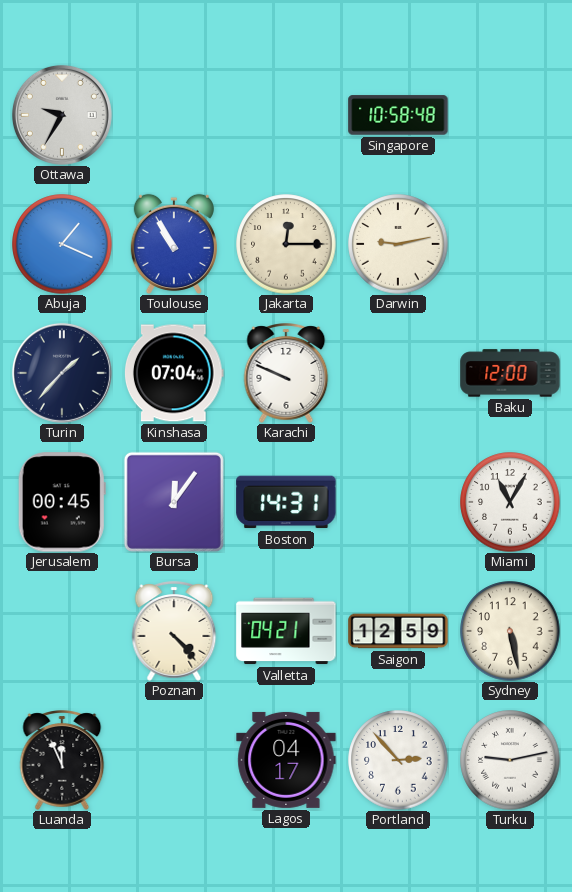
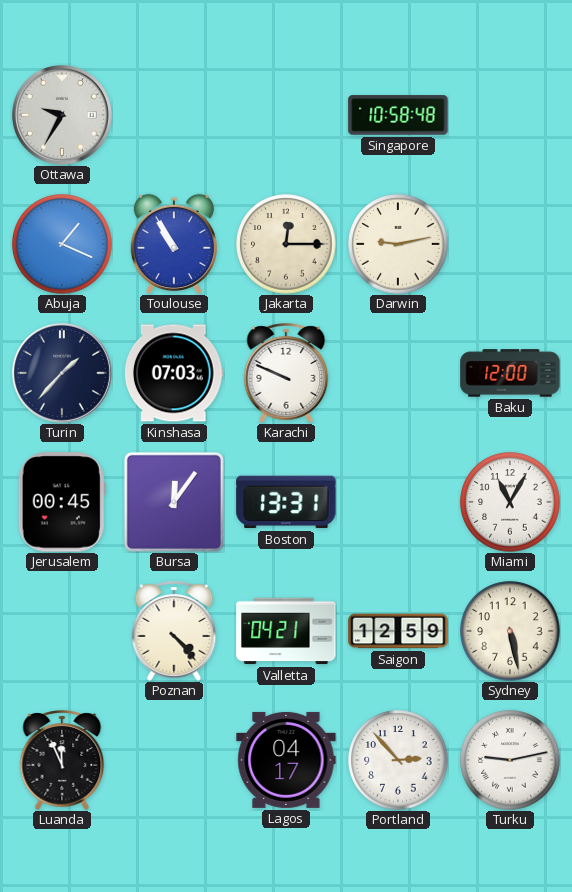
Kinshasa: 07:04 -> 07:03 (174, 373)
Boston: 14:31 -> 13:31 (286, 502)
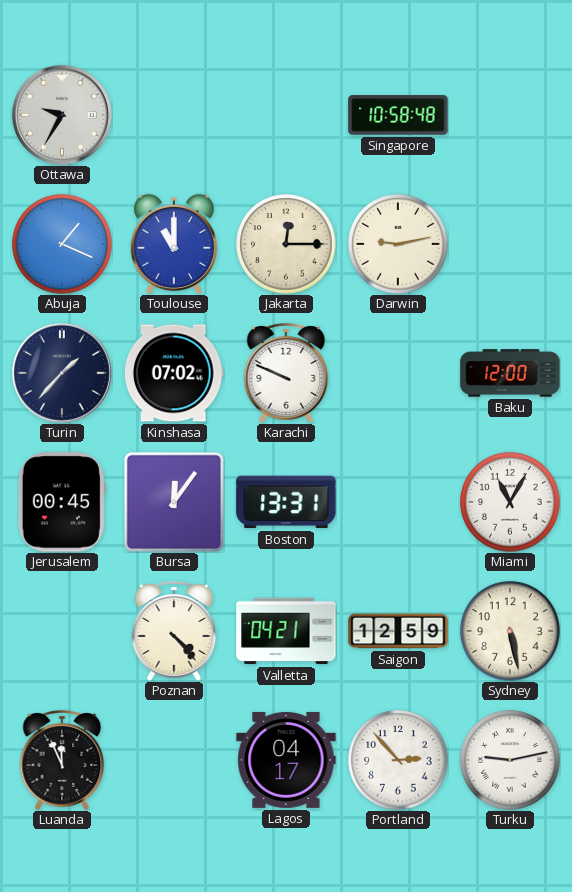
Toulouse: 10:55 -> 11:00 (174, 244)
Kinshasa: 07:03 -> 07:02 (174, 373)
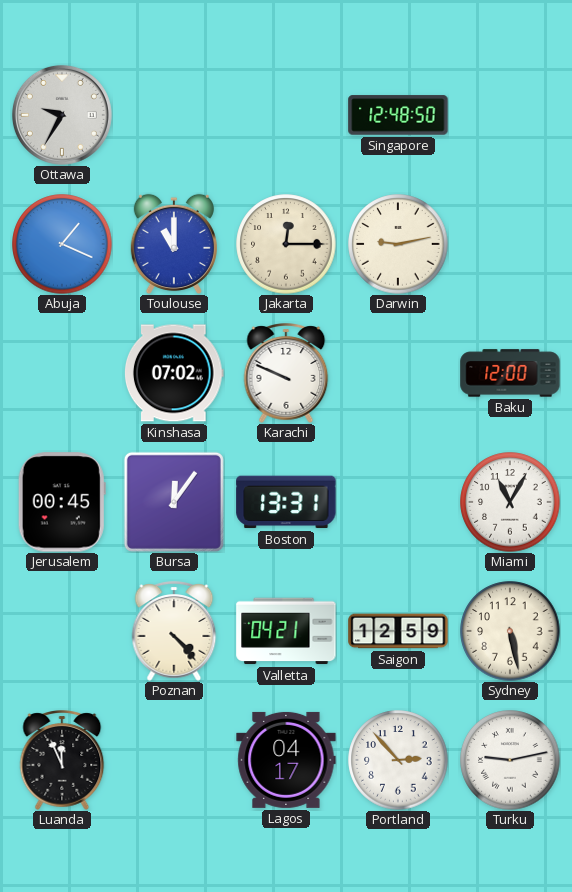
Singapore: 10:58 -> 12:48 (398, 115)
Turin: 1:37 -> none (62, 373)
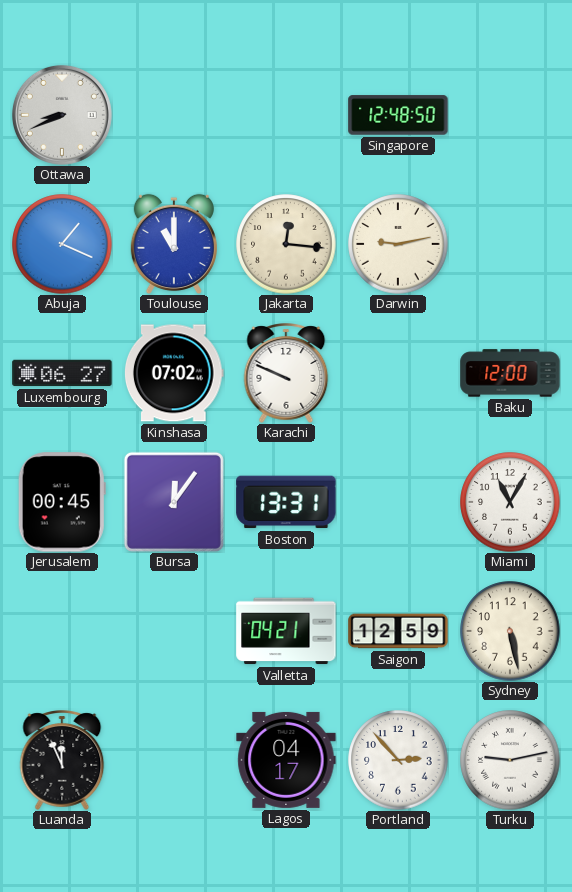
Ottawa: 9:35 -> 8:41 (62, 115)
Jakarta: 12:15 -> 12:16 (286, 244)
Luxembourg: none -> 06:27 (62, 373)
Poznan: 4:23 -> none (174, 631)
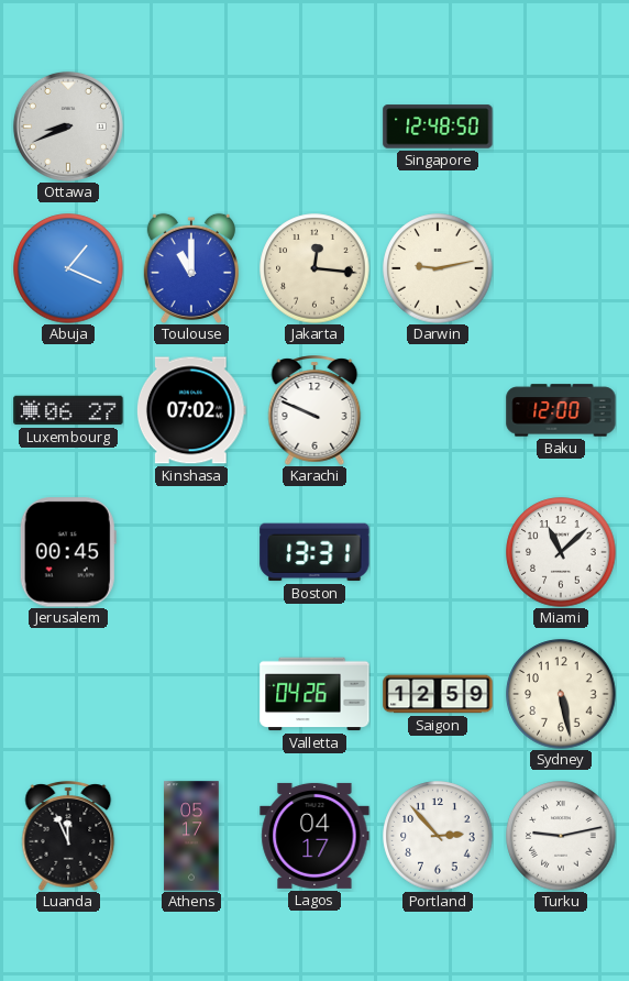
Bursa: 12:06 -> none (174, 502)
Miami: 11:05 -> 11:08 (561, 552)
Valletta: 04:21 -> 04:26 (314, 694)
Athens: none -> 05:17 (191, 836)
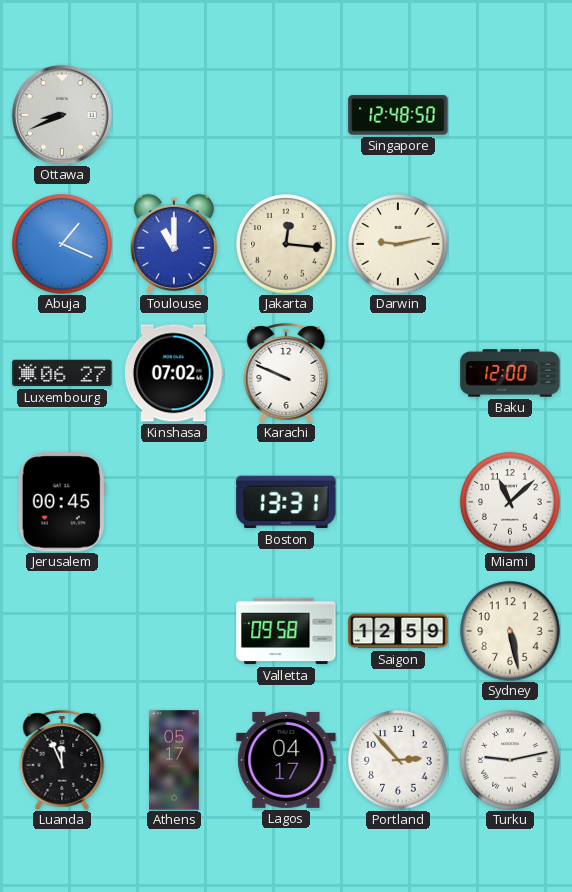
Valletta: 04:26 -> 09:58 (286, 631)
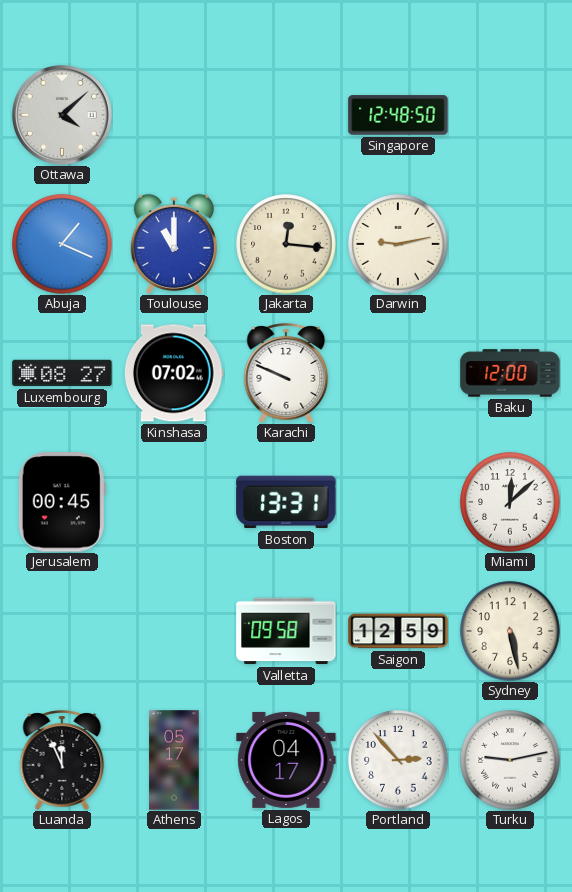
Ottawa: 8:41 -> 4:08 (62, 115)
Luxembourg: 06:27 -> 08:27 (62, 373)
Miami: 11:08 -> 12:08 (510, 502)
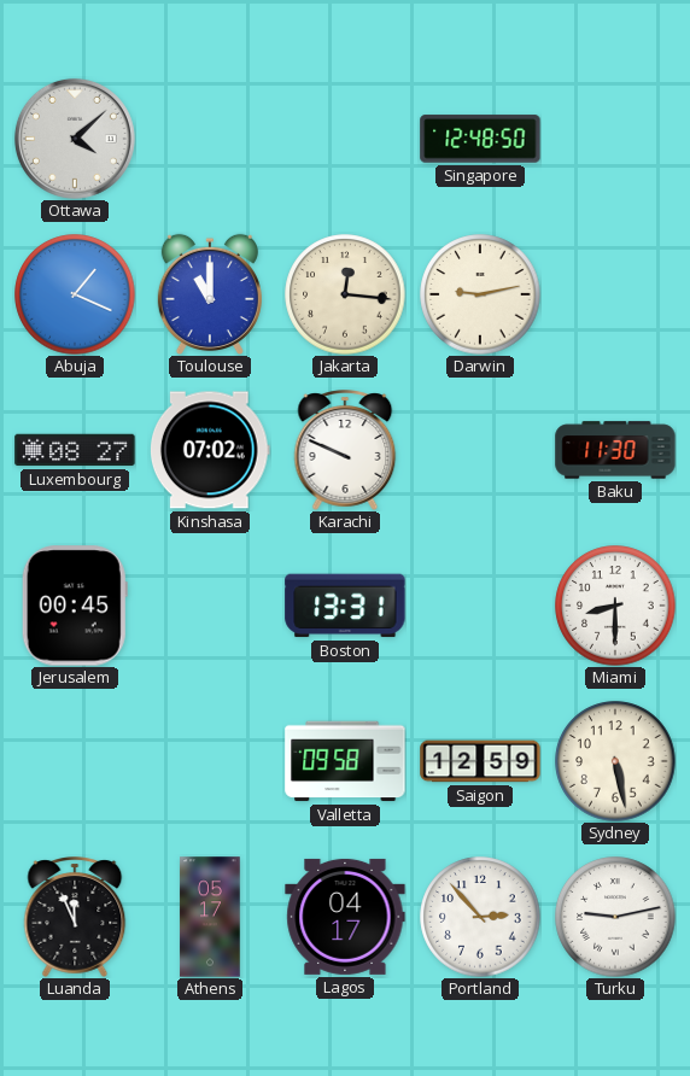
Baku: 12:00 -> 11:30 (615, 450)
Miami: 12:08 -> 8:30 (615, 606)
